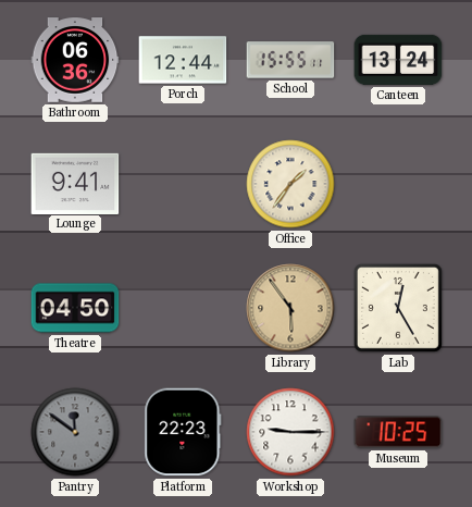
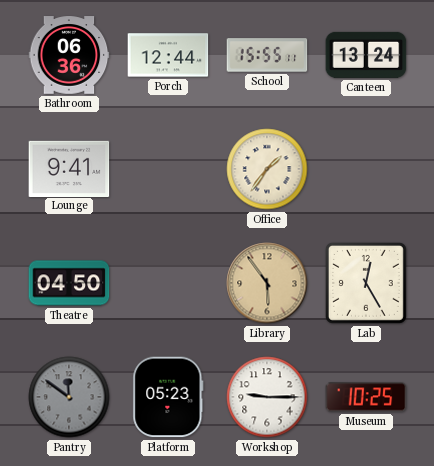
Platform: 22:23 -> 05:23 (168, 397)
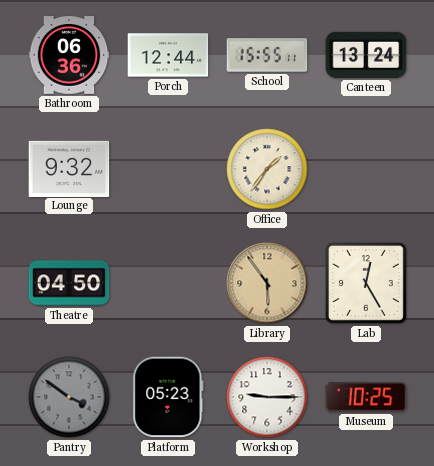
Lounge: 9:41 -> 9:32 (69, 168)
Pantry: 11:51 -> 3:51 (69, 397)
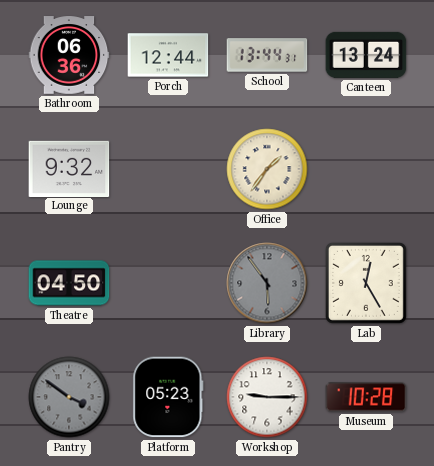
School: 15:55 -> 13:44 (267, 55)
Library dial: champagne -> grey (267, 283)
Museum: 10:25 -> 10:28 (366, 397)
